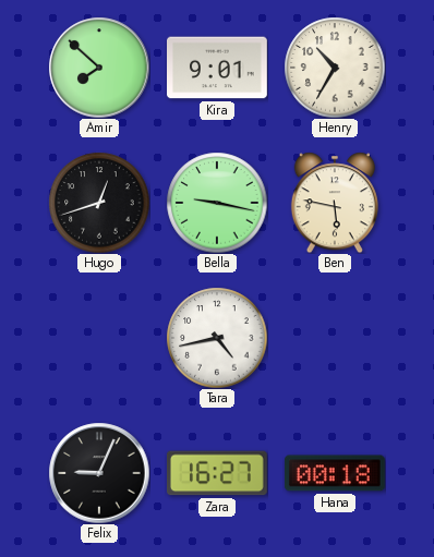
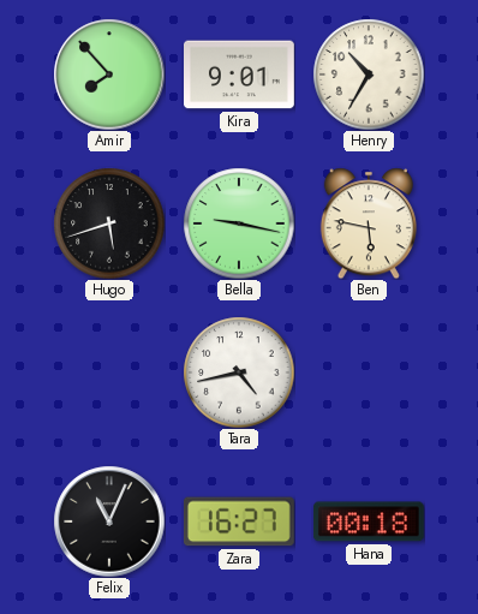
Amir: 7:52 -> 7:53 (109, 74)
Hugo: 12:42 -> 5:42 (109, 223)
Felix: 9:04 -> 11:04 (109, 521)
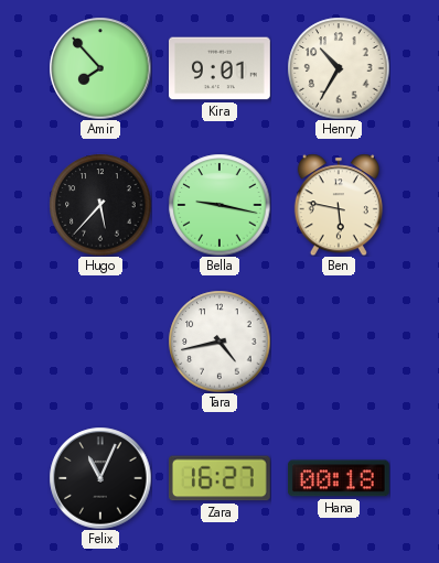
Hugo: 5:42 -> 5:37 (100, 205)
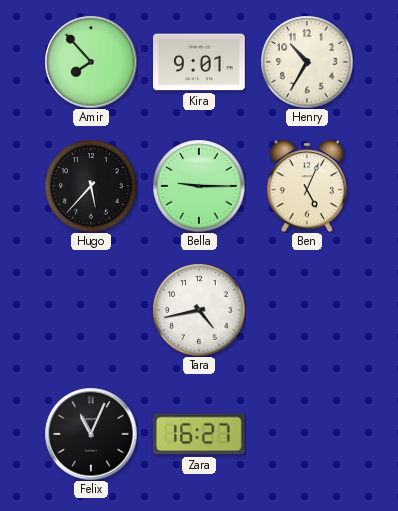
Bella: 9:17 -> 9:15 (199, 186)
Ben: 5:47 -> 5:04 (307, 186)
Hana: 00:18 -> none (339, 478)
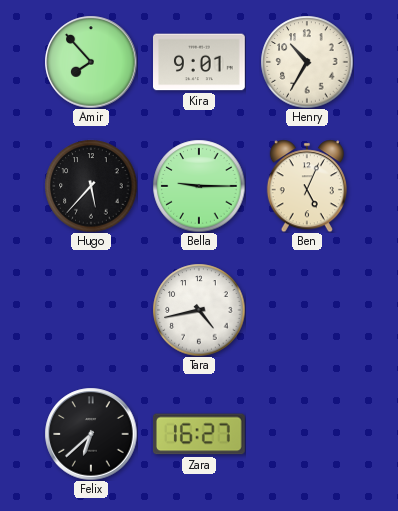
Felix: 11:04 -> 6:38 (91, 434)
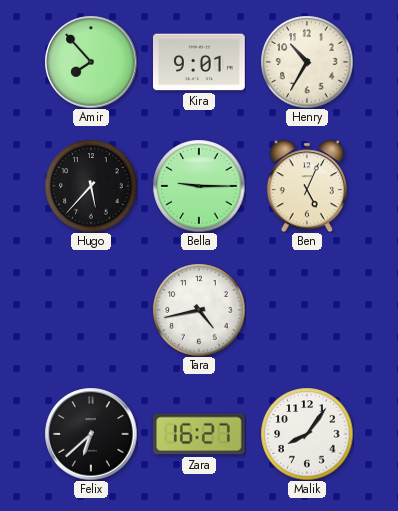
Malik: none -> 8:06 (307, 434)
